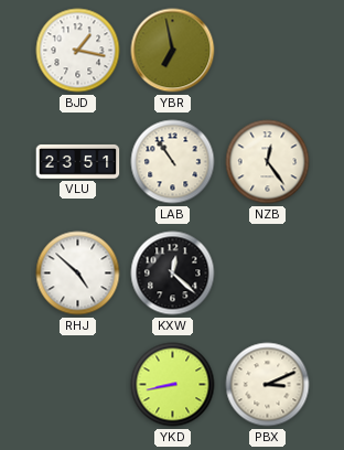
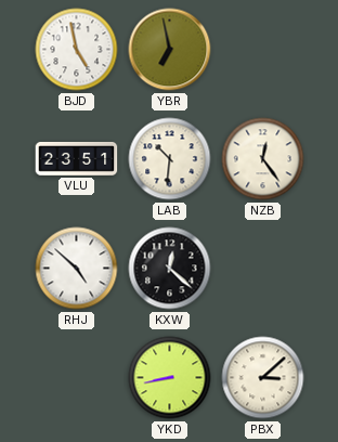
BJD: 1:17 -> 4:58 (77, 50)
LAB: 10:54 -> 10:31 (170, 159)
PBX: 3:11 -> 3:08 (263, 378)
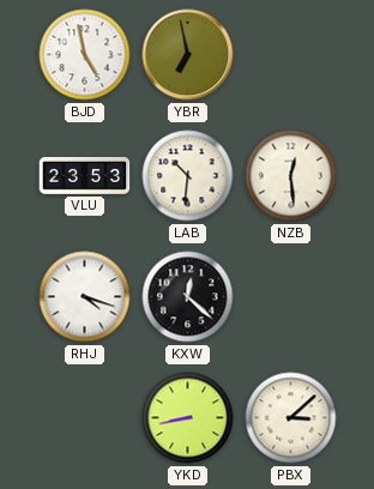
VLU: 23:51 -> 23:53 (85, 175)
NZB: 12:24 -> 12:29 (291, 176)
RHJ: 4:52 -> 4:18 (85, 297)
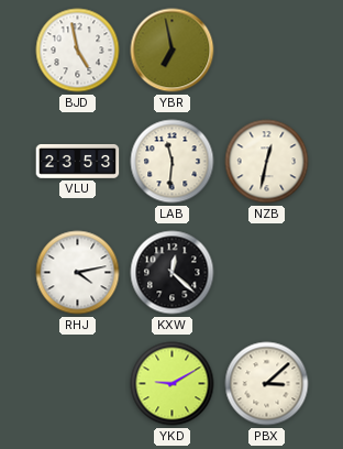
LAB: 10:31 -> 11:31 (173, 162)
NZB: 12:29 -> 12:32 (267, 162)
RHJ: 4:18 -> 4:13 (78, 273)
YKD: 8:43 -> 9:10 (173, 384)
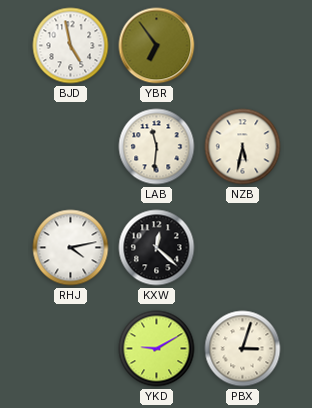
YBR: 6:58 -> 6:54 (157, 46)
VLU: 23:53 -> none (78, 161)
NZB: 12:32 -> 5:32 (243, 147)
PBX: 3:08 -> 3:03 (243, 349)
